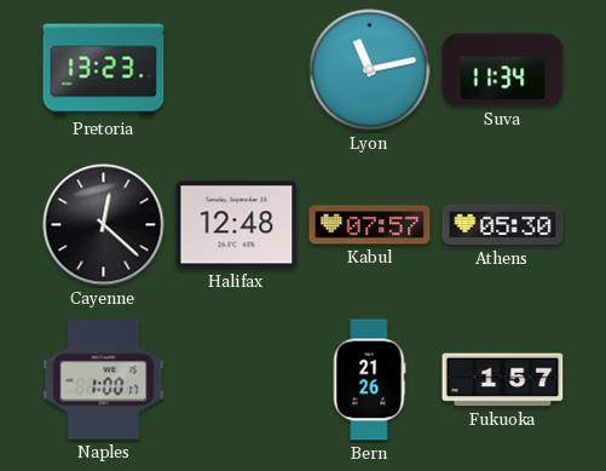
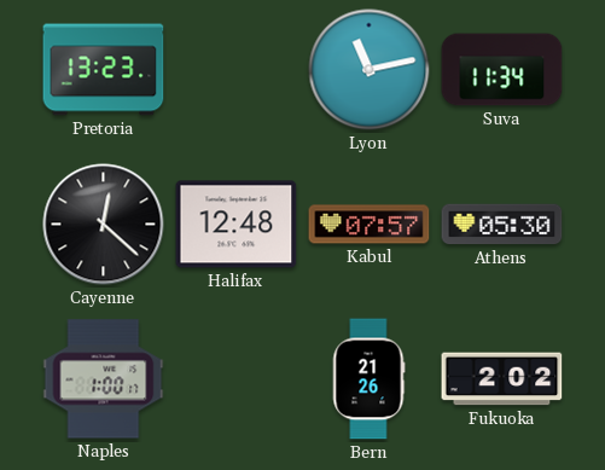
Fukuoka: 1:57 -> 2:02 (502, 379)
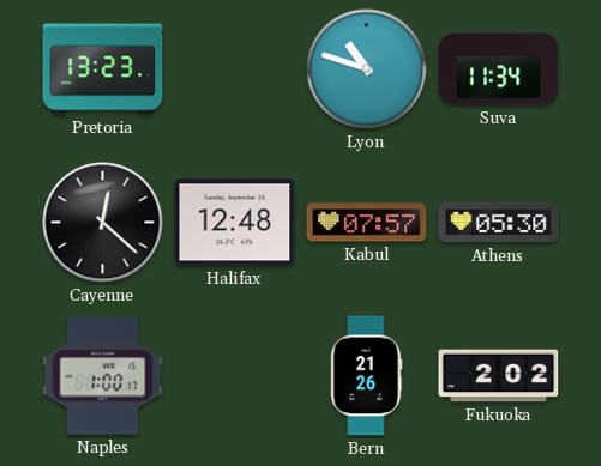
Lyon: 11:13 -> 10:48 (367, 69)
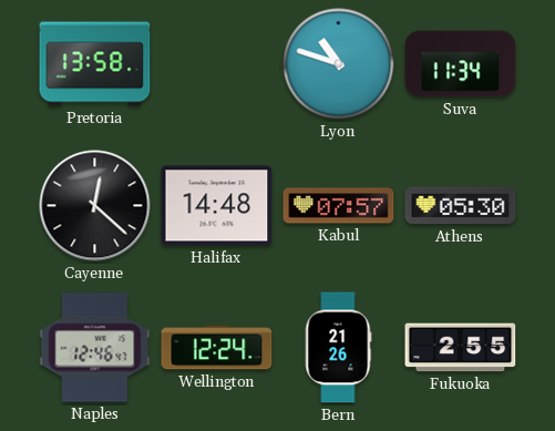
Pretoria: 13:23 -> 13:58 (95, 64)
Halifax: 12:48 -> 14:48 (217, 206)
Naples: 1:00 -> 12:46 (95, 348)
Wellington: none -> 12:24 (217, 348)
Fukuoka: 2:02 -> 2:55 (461, 348)
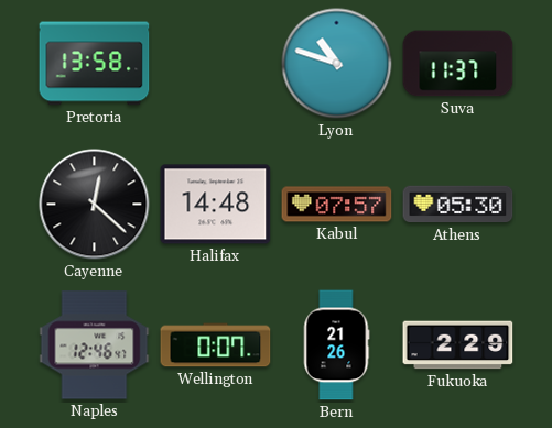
Suva: 11:34 -> 11:37 (458, 64)
Wellington: 12:24 -> 0:07 (216, 345)
Fukuoka: 2:55 -> 2:29 (458, 345)
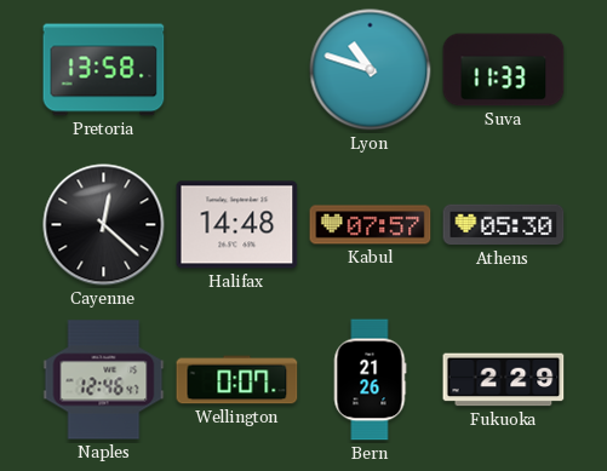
Suva: 11:37 -> 11:33 (504, 70)
